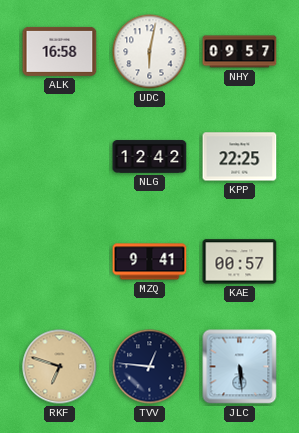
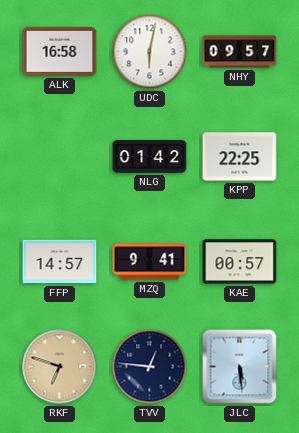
NLG: 12:42 -> 01:42 (150, 157)
FFP: none -> 14:57 (60, 262)
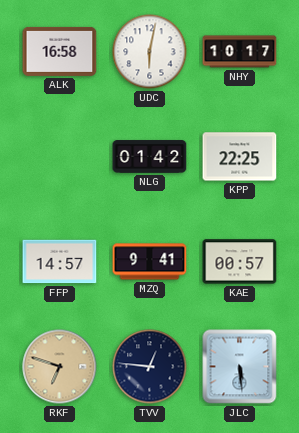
NHY: 09:57 -> 10:17 (240, 52)
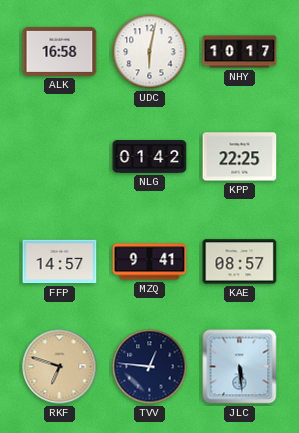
KAE: 00:57 -> 08:57 (240, 262)
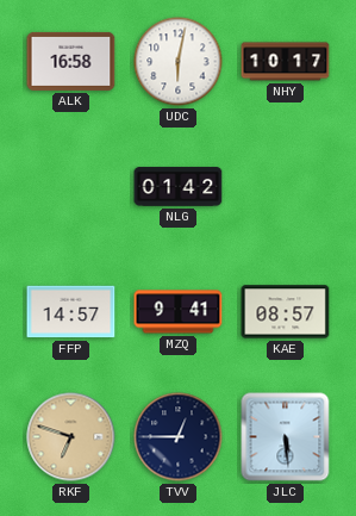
KPP: 22:25 -> none (240, 157)
TVV: 12:46 -> 12:45 (179, 437)
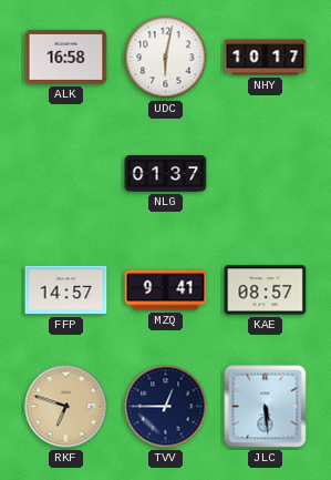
NLG: 01:42 -> 01:37 (166, 174)
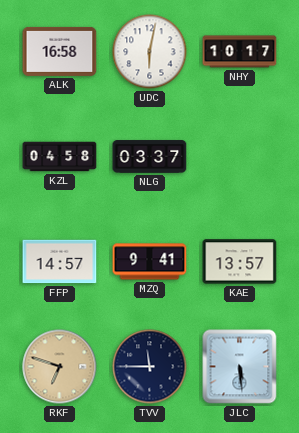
KZL: none -> 04:58 (60, 157)
NLG: 01:37 -> 03:37 (150, 157)
KAE: 08:57 -> 13:57 (240, 262)
TVV: 12:45 -> 11:45 (150, 367)
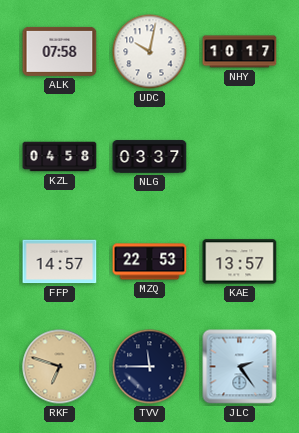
ALK: 16:58 -> 07:58 (60, 51)
UDC: 6:02 -> 10:02 (150, 52)
MZQ: 9:41 -> 22:53 (150, 262)
JLC: 5:29 -> 2:24 (240, 367)
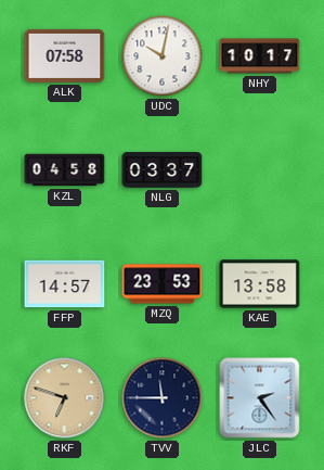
MZQ: 22:53 -> 23:53 (163, 284)
KAE: 13:57 -> 13:58 (260, 284)
